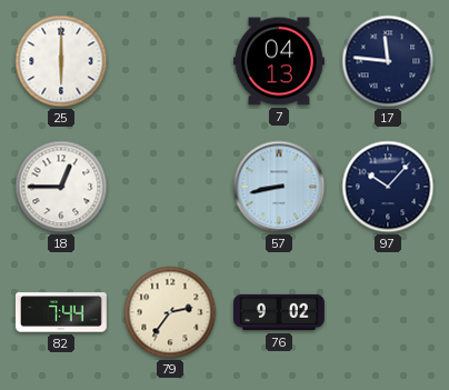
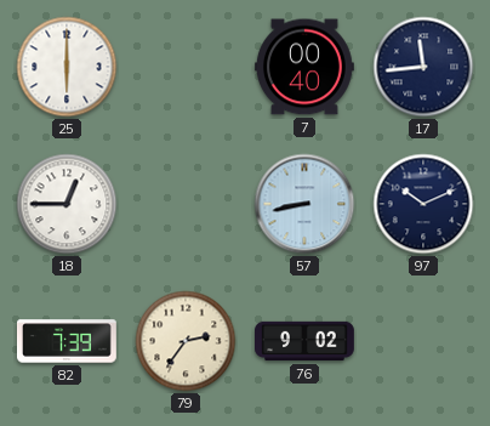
7: 04:13 -> 00:40 (304, 67)
17: 11:46 -> 11:44 (423, 67)
97: 10:07 -> 10:11 (423, 204)
82: 7:44 -> 7:39 (68, 341)
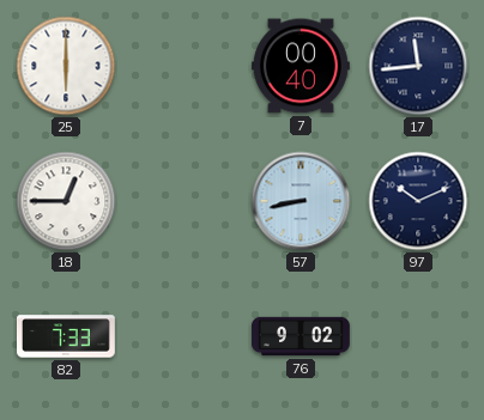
82: 7:39 -> 7:33 (67, 336)
79: 2:36 -> none (186, 341)
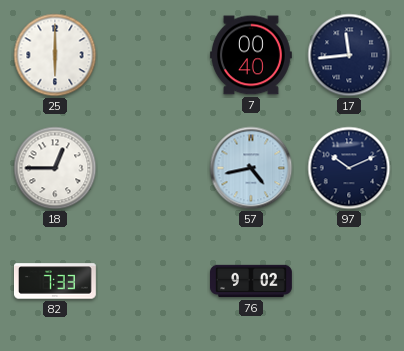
57: 8:43 -> 4:43 (251, 168)
